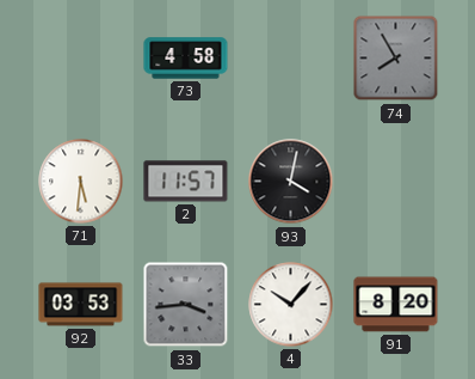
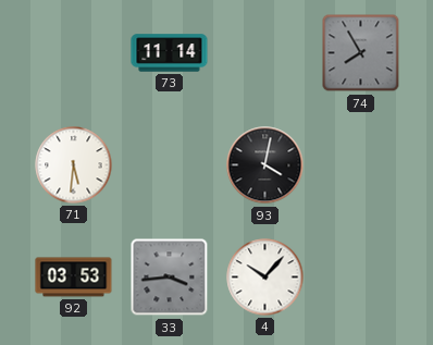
73: 4:58 -> 11:14 (170, 53)
2: 11:57 -> none (186, 182)
91: 8:20 -> none (396, 305)
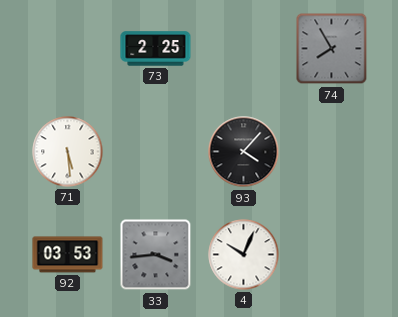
73: 11:14 -> 2:25 (156, 49)
71: 5:31 -> 5:29 (68, 152)
93: 4:02 -> 4:07 (244, 152)
4: 10:07 -> 10:04 (244, 255)
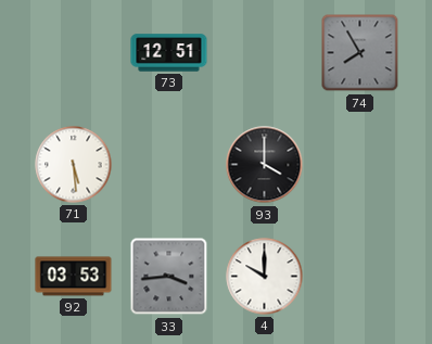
73: 2:25 -> 12:51 (169, 53)
93: 4:07 -> 4:00 (265, 165)
4: 10:04 -> 10:00 (265, 277)
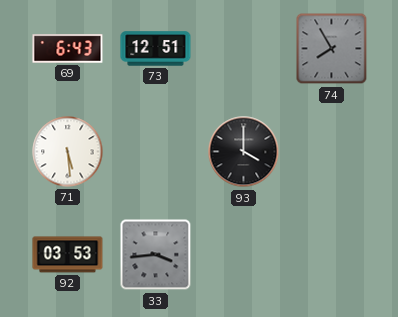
69: none -> 6:43 (68, 49)
4: 10:00 -> none (265, 277)
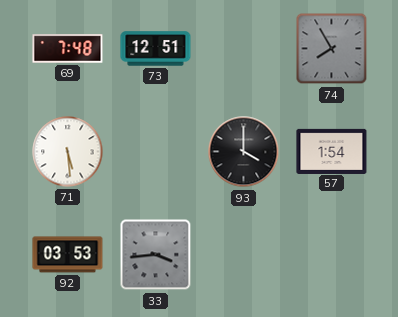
69: 6:43 -> 7:48 (68, 49)
57: none -> 1:54 (332, 151)
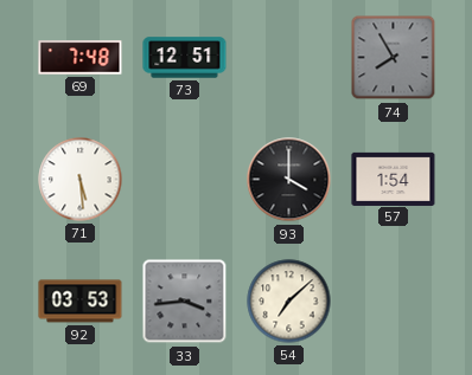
54: none -> 7:08 (289, 302)
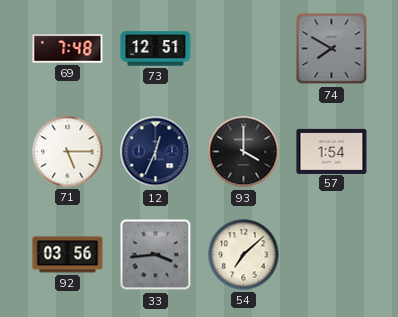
74: 7:55 -> 7:50 (332, 49)
71: 5:29 -> 5:15 (68, 152)
12: none -> 12:34 (156, 152)
92: 03:53 -> 03:56 (68, 255)
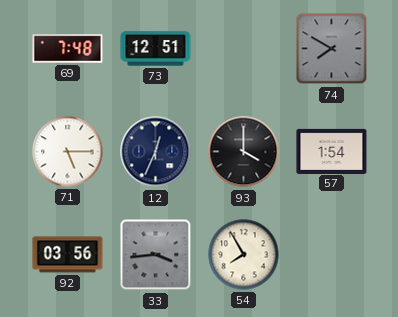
54: 7:08 -> 7:55 (244, 255)
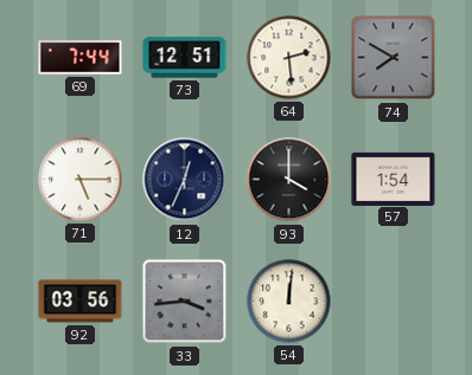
69: 7:48 -> 7:44 (81, 58)
64: none -> 2:29 (289, 58)
54: 7:55 -> 12:01 (289, 302)
